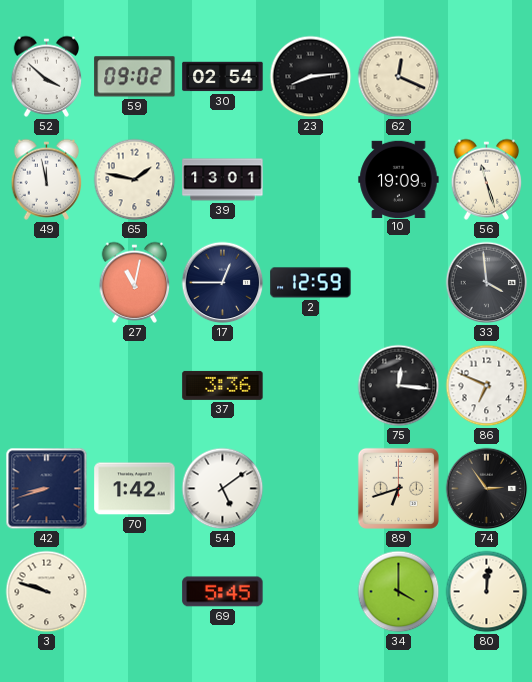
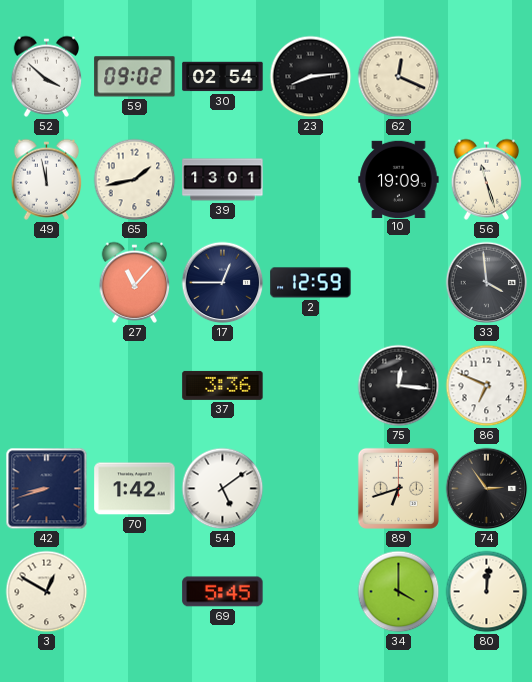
65: 1:47 -> 1:43 (135, 180)
27: 11:02 -> 11:07 (135, 282)
3: 9:48 -> 12:50 (47, 592)
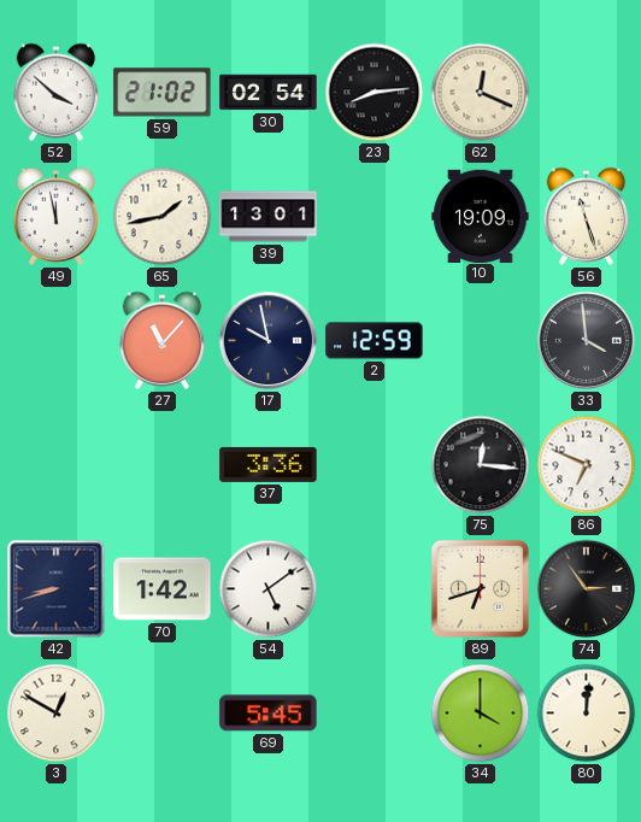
59: 09:02 -> 21:02 (163, 93)
17: 12:45 -> 9:58 (269, 341)
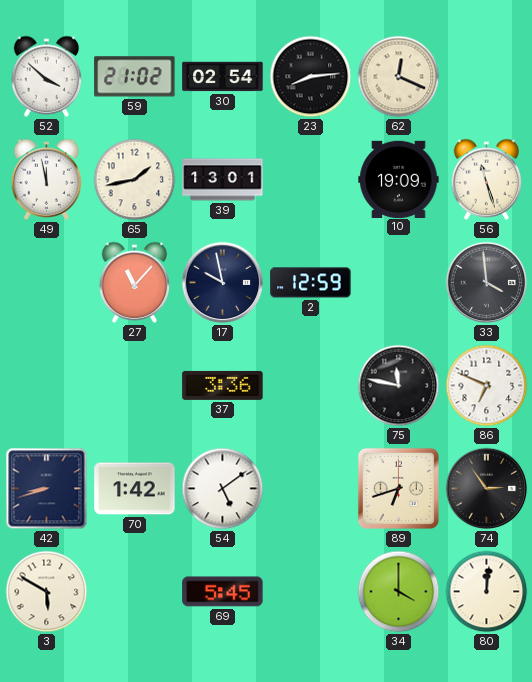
75: 12:16 -> 11:47 (399, 386)
3: 12:50 -> 5:50 (47, 592)
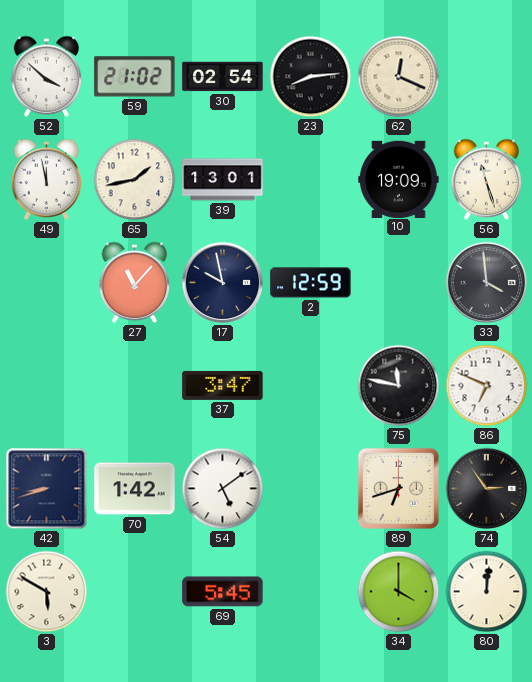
37: 3:36 -> 3:47 (223, 385)
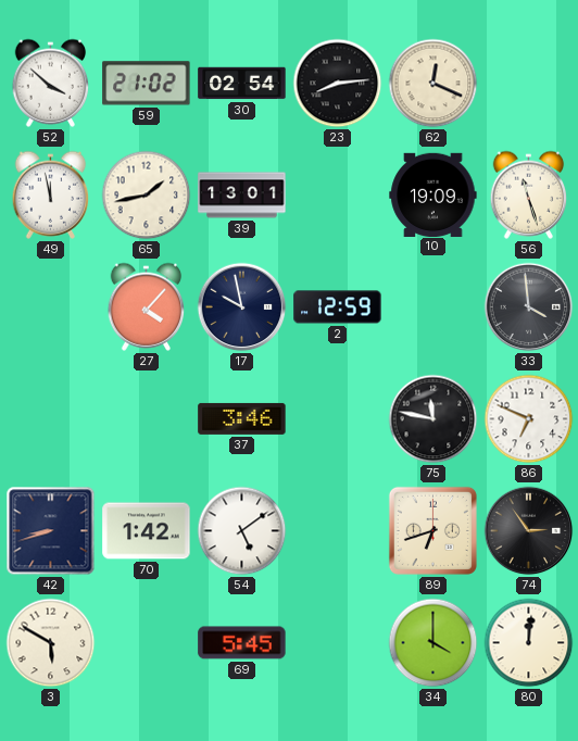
27: 11:07 -> 4:07 (147, 306)
37: 3:47 -> 3:46 (242, 418)
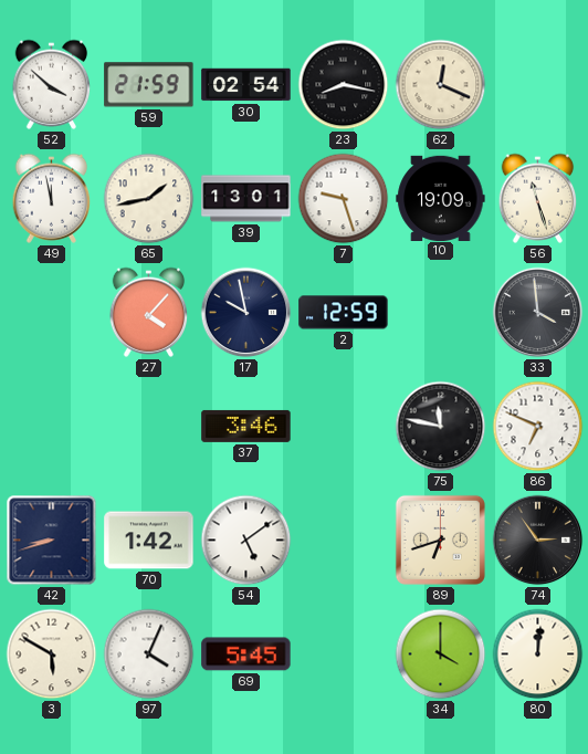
59: 21:02 -> 21:59 (149, 85)
23: 8:14 -> 8:17 (344, 85)
7: none -> 9:27 (344, 199)
97: none -> 4:04 (149, 654)
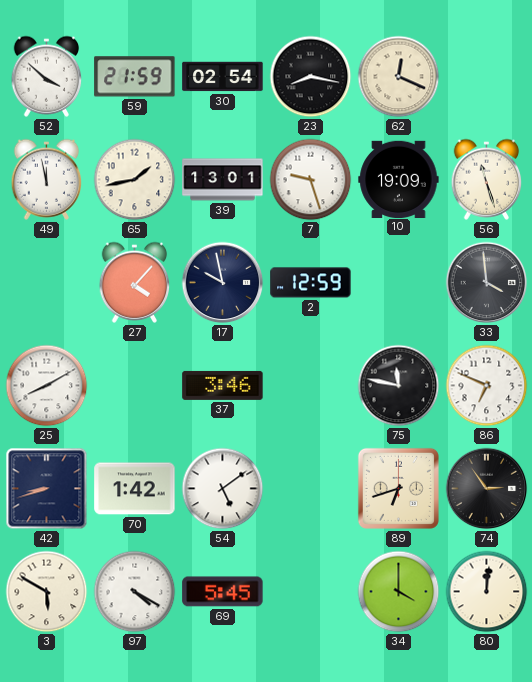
25: none -> 8:10 (47, 386)
97: 4:04 -> 4:20 (135, 592)
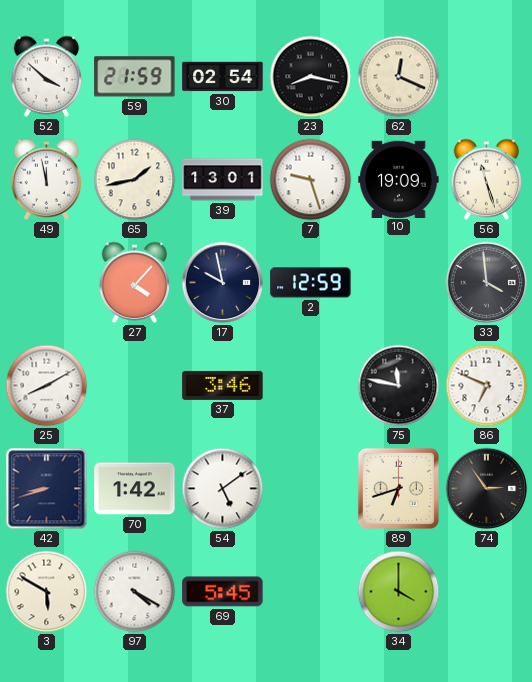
80: 12:01 -> none (487, 592)
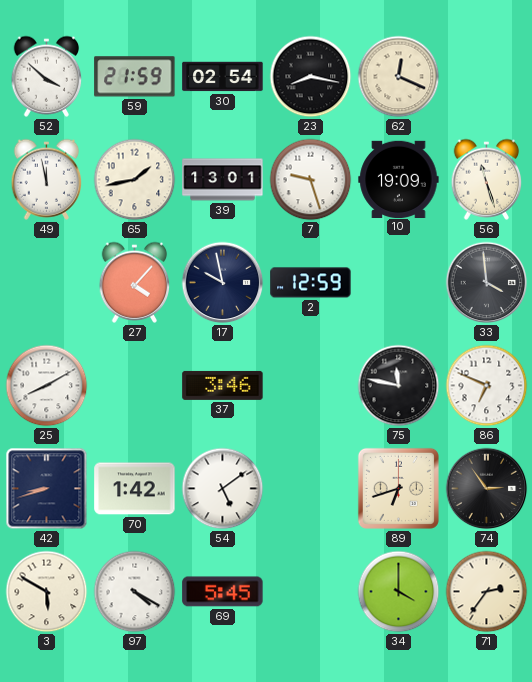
71: none -> 2:36 (487, 592)
